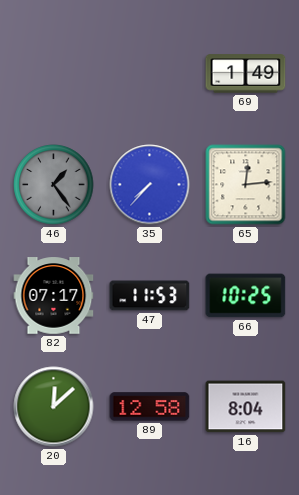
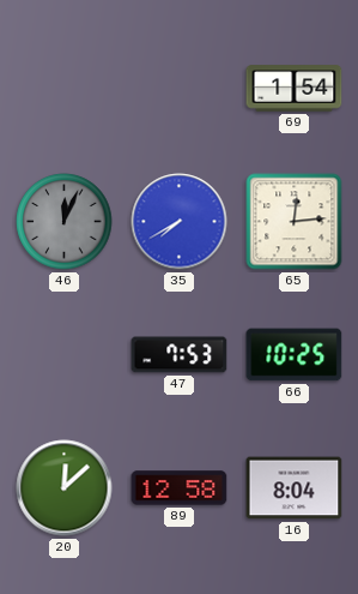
69: 1:49 -> 1:54 (295, 89)
46: 1:24 -> 12:04 (65, 222)
35: 7:37 -> 7:40 (180, 222)
82: 07:17 -> none (54, 296)
47: 11:53 -> 7:53 (180, 355)
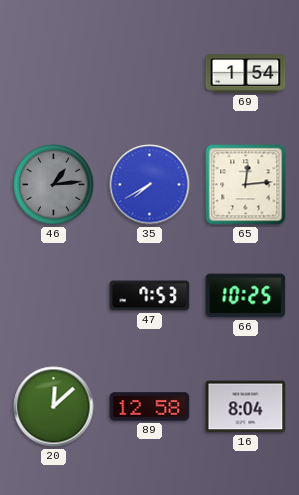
46: 12:04 -> 1:14 (54, 185)
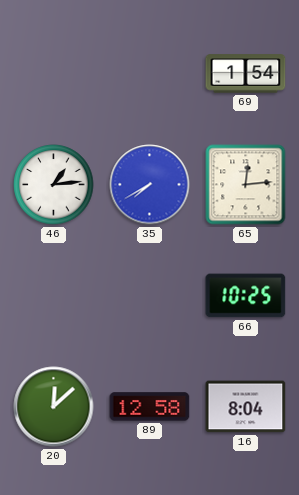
46 dial: grey -> white (54, 185)
47: 7:53 -> none (150, 296)
